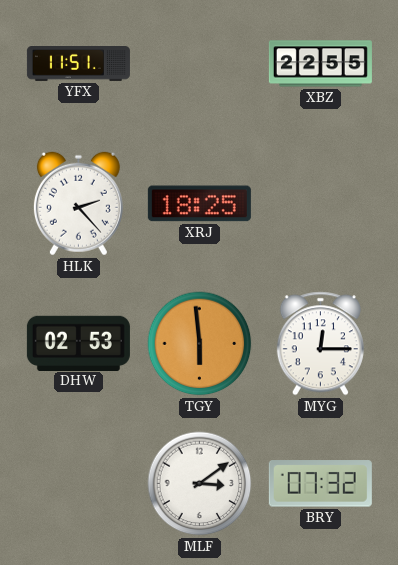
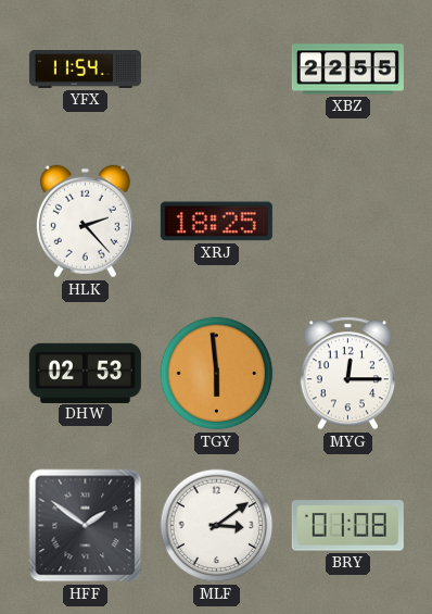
YFX: 11:51 -> 11:54 (85, 70)
HFF: none -> 1:51 (86, 526)
BRY: 07:32 -> 01:08 (347, 526)
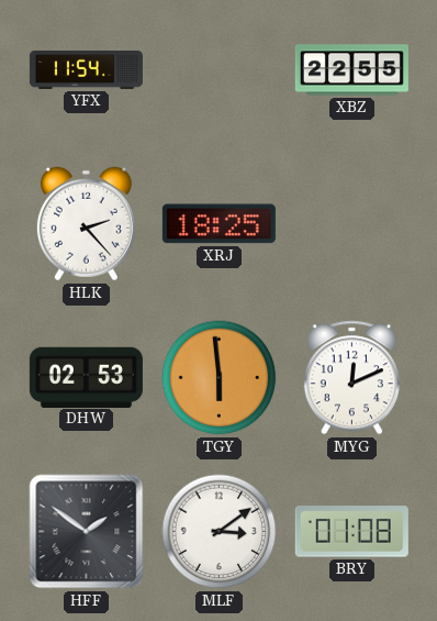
MYG: 12:15 -> 12:11 (351, 378)
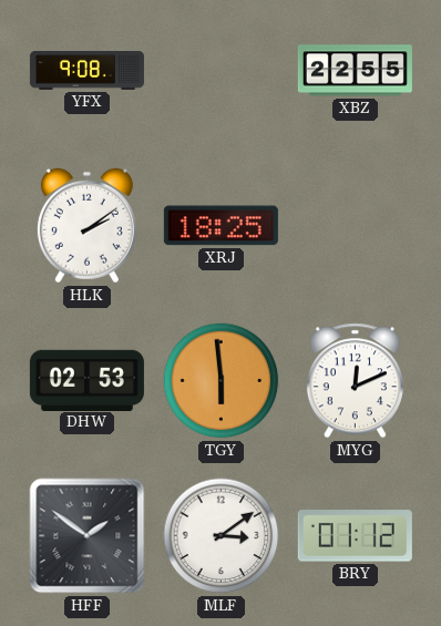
YFX: 11:54 -> 9:08 (86, 71)
HLK: 2:23 -> 2:09 (86, 226)
BRY: 01:08 -> 01:12 (355, 536)
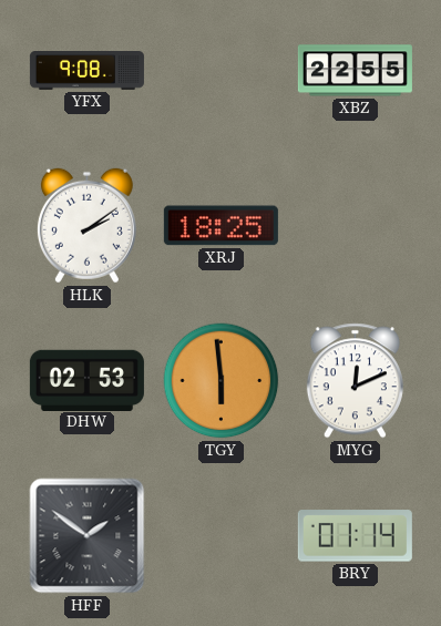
MLF: 3:09 -> none (222, 536)
BRY: 01:12 -> 01:14 (355, 536)
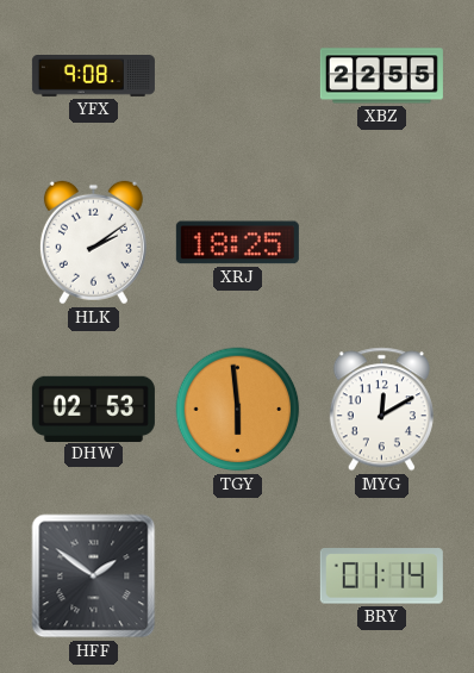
MYG: 12:11 -> 12:10 (381, 410)
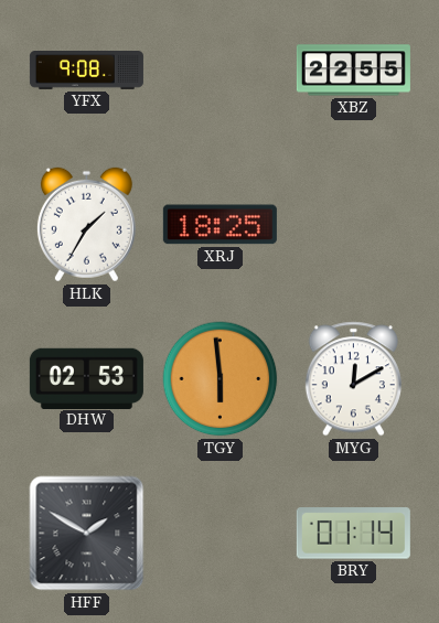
HLK: 2:09 -> 1:35 (86, 225)
HFF: 1:51 -> 1:50 (87, 534)
